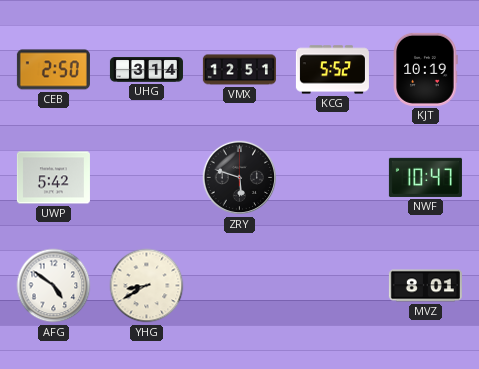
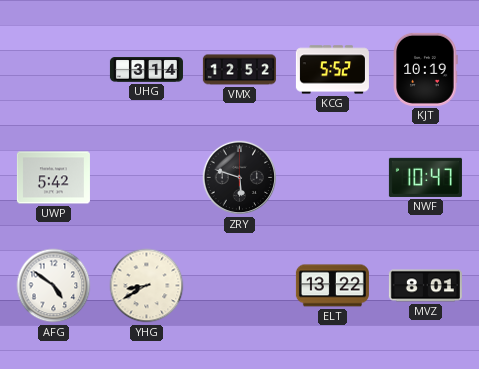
CEB: 2:50 -> none (53, 70)
VMX: 12:51 -> 12:52 (239, 70)
ELT: none -> 13:22 (332, 286)
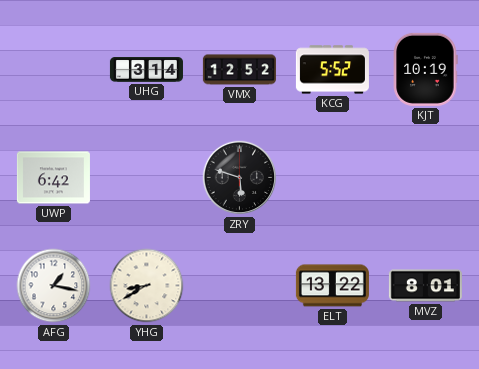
UWP: 5:42 -> 6:42 (53, 178)
NWF: 10:47 -> none (425, 177)
AFG: 4:51 -> 1:17 (54, 286)
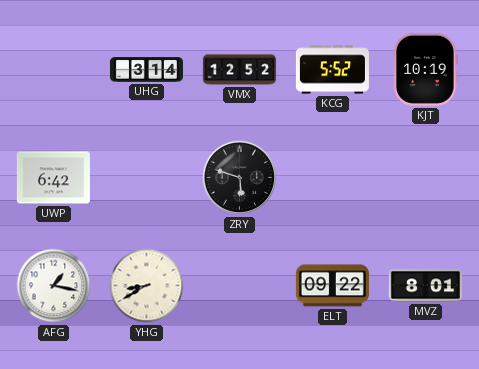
ELT: 13:22 -> 09:22 (332, 286)
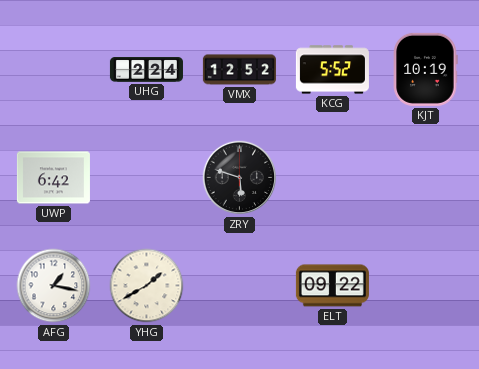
UHG: 3:14 -> 2:24 (146, 70)
YHG: 8:40 -> 1:40 (147, 286)
MVZ: 8:01 -> none (425, 286)
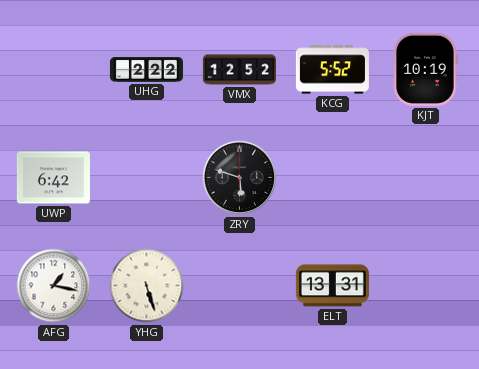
UHG: 2:24 -> 2:22 (146, 70)
YHG: 1:40 -> 5:27 (147, 286)
ELT: 09:22 -> 13:31 (332, 286)
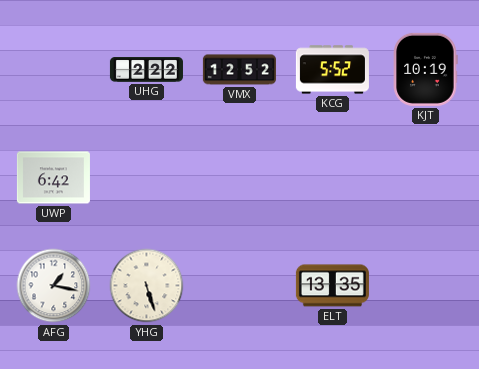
ZRY: 5:48 -> none (240, 178)
ELT: 13:31 -> 13:35 (332, 286)
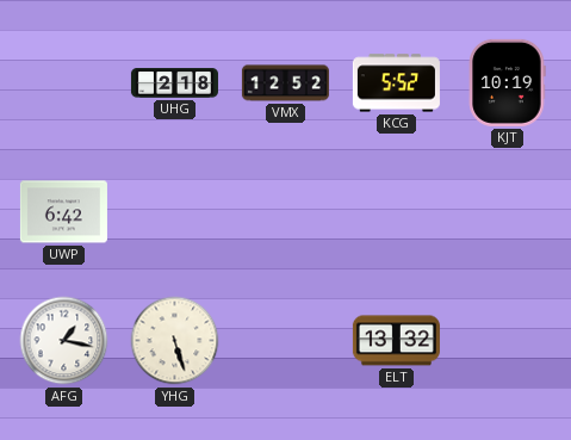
UHG: 2:22 -> 2:18 (174, 83)
ELT: 13:35 -> 13:32 (396, 341)
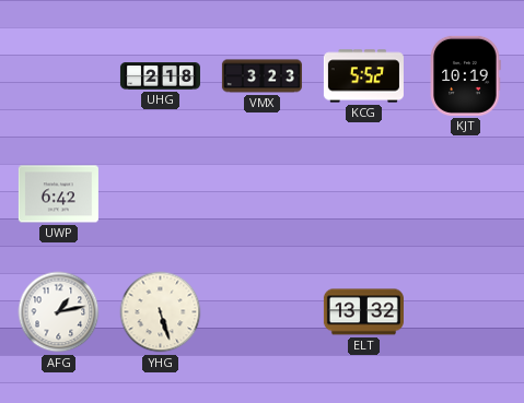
VMX: 12:52 -> 3:23 (261, 76)
AFG: 1:17 -> 1:13 (59, 312)
